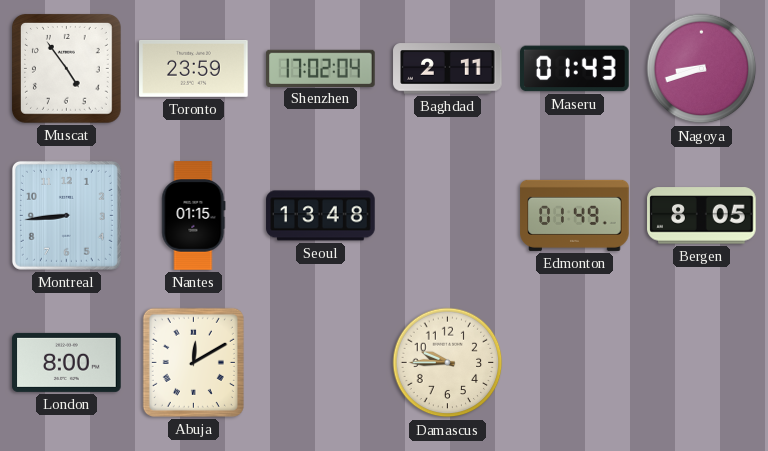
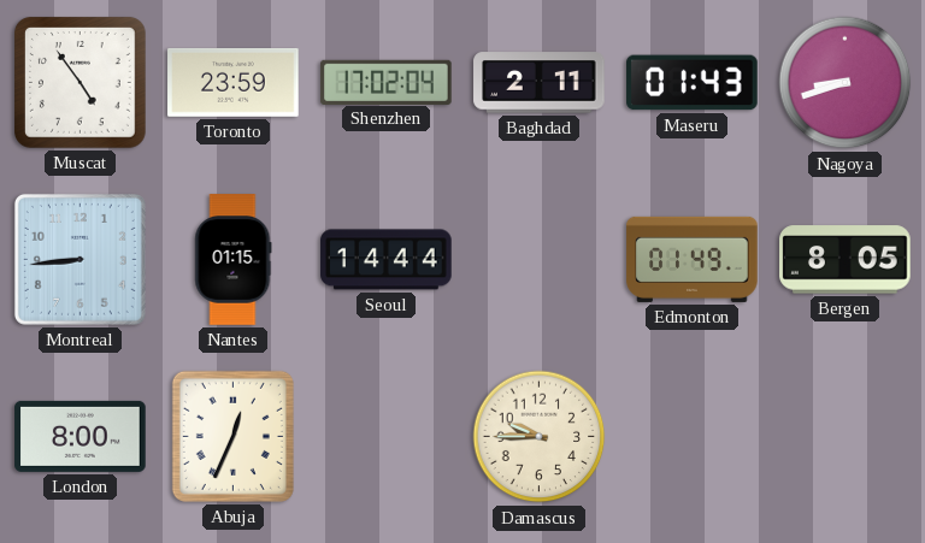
Seoul: 13:48 -> 14:44 (387, 260)
Abuja: 12:10 -> 12:34 (232, 436)
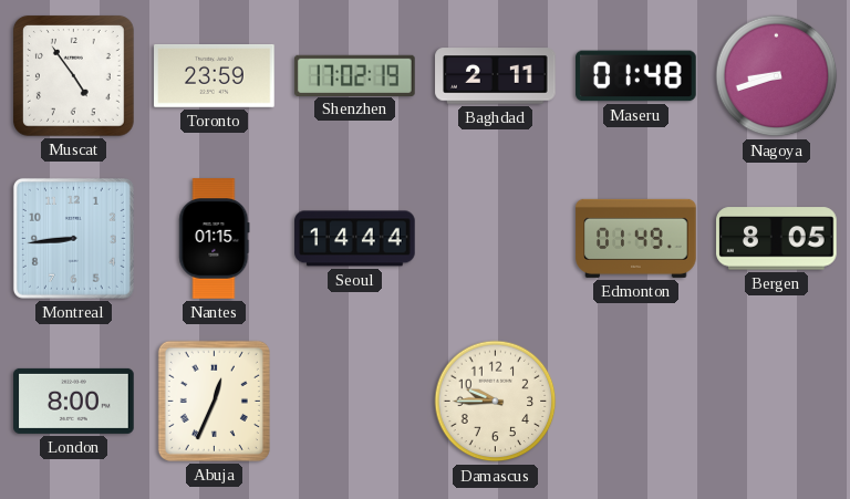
Shenzhen: 17:02:04 -> 17:02:19 (355, 75)
Maseru: 01:43 -> 01:48 (636, 76)
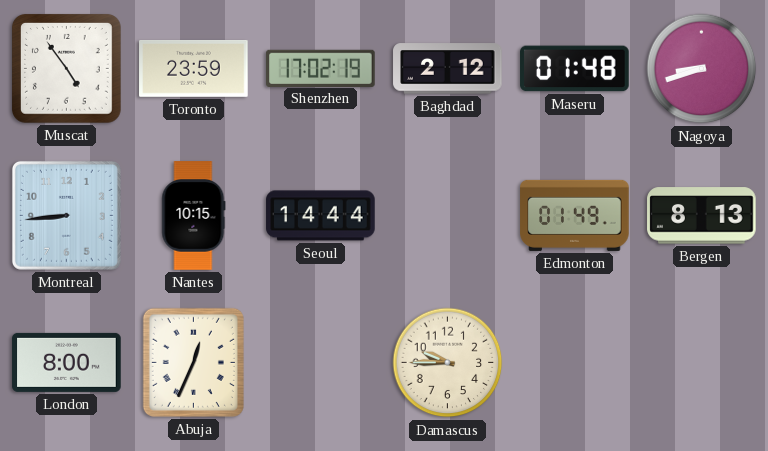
Baghdad: 2:11 -> 2:12 (448, 69)
Nantes: 01:15 -> 10:15 (194, 216)
Bergen: 8:05 -> 8:13 (702, 216)
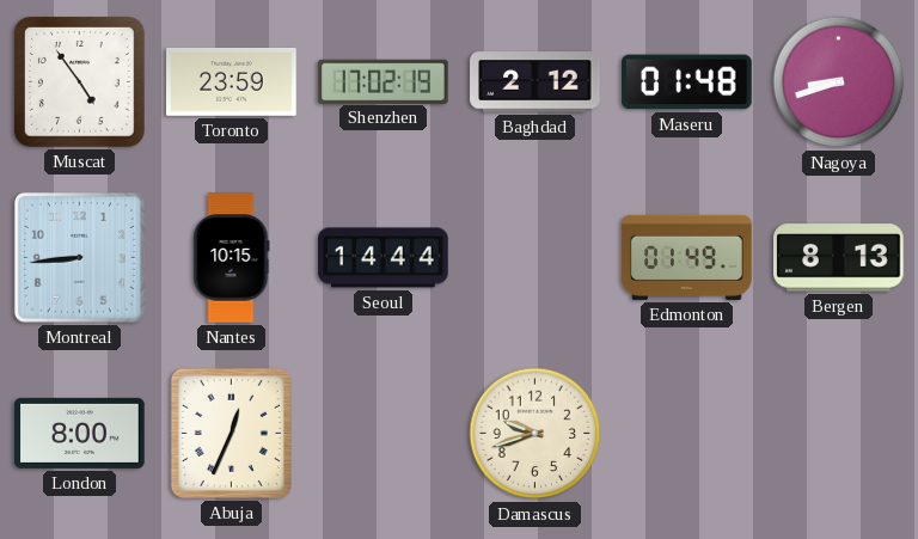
Damascus: 9:45 -> 9:42 (535, 434)
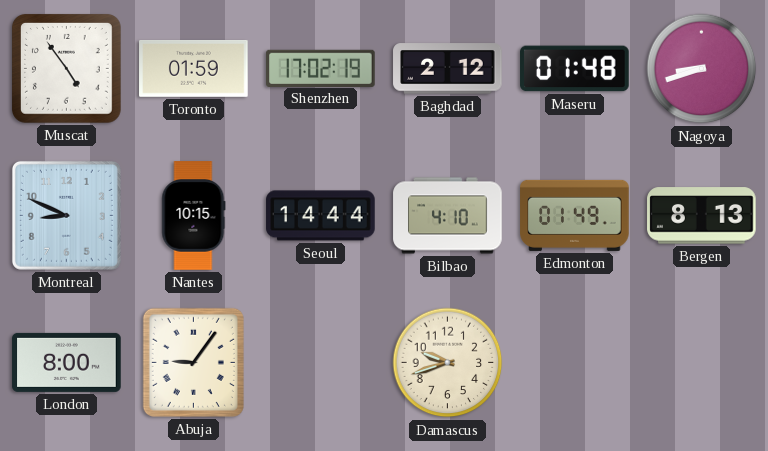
Toronto: 23:59 -> 01:59 (194, 69)
Montreal: 8:44 -> 8:49 (66, 215)
Bilbao: none -> 4:10 (448, 216)
Abuja: 12:34 -> 9:06 (193, 362)
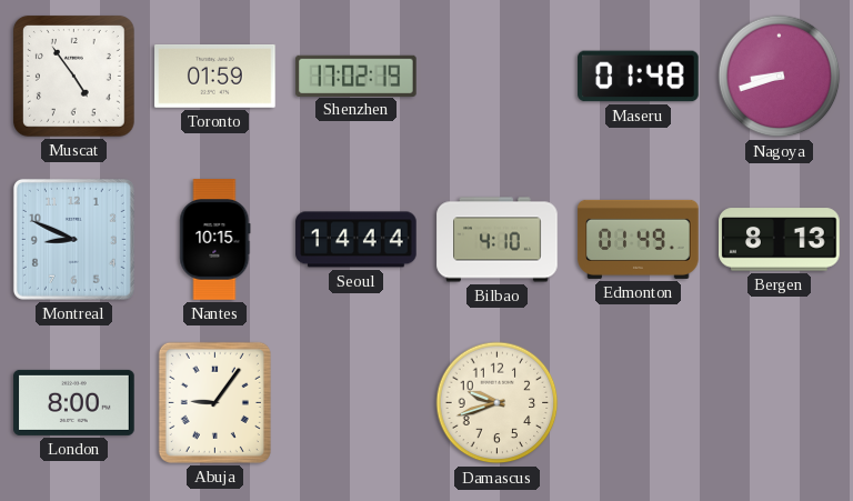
Baghdad: 2:12 -> none (448, 69)
